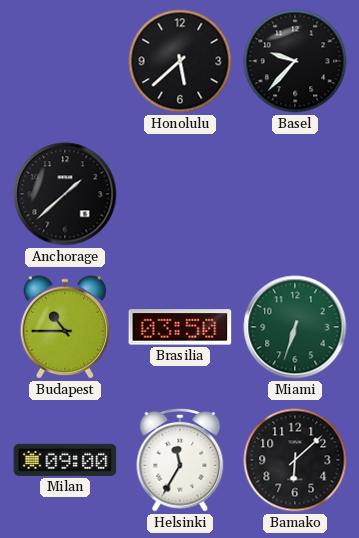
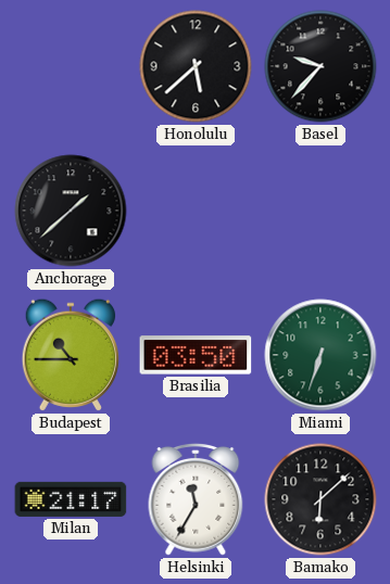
Milan: 09:00 -> 21:17 (71, 499)
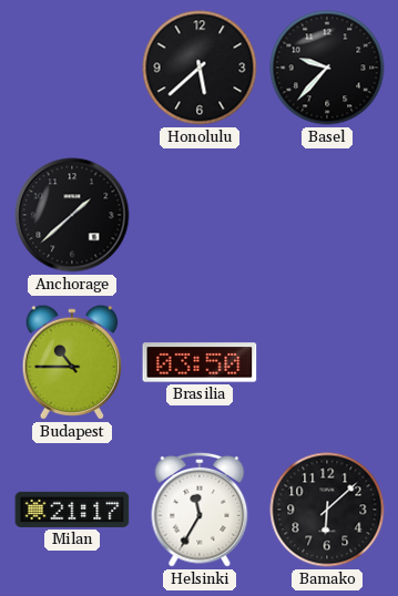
Miami: 6:33 -> none (320, 355)
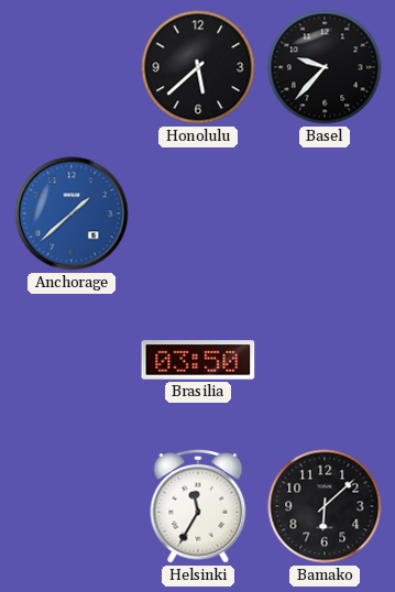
Anchorage dial: black -> blue (72, 213)
Budapest: 10:45 -> none (72, 362)
Milan: 21:17 -> none (72, 510)
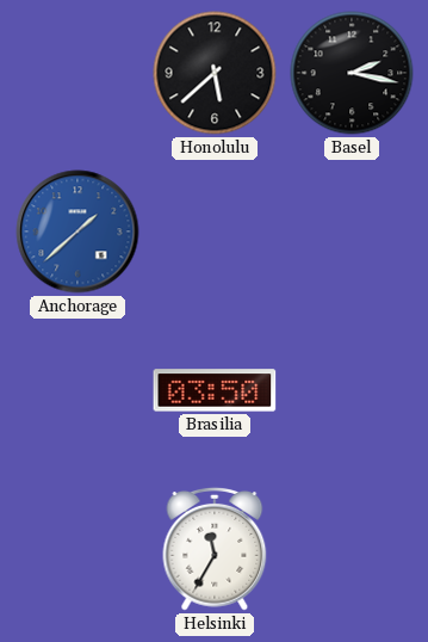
Basel: 9:37 -> 2:17 (352, 73)
Bamako: 6:08 -> none (325, 506)
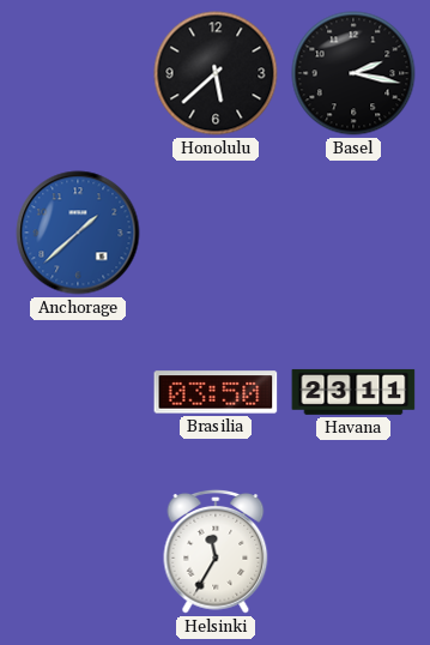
Havana: none -> 23:11 (353, 392)
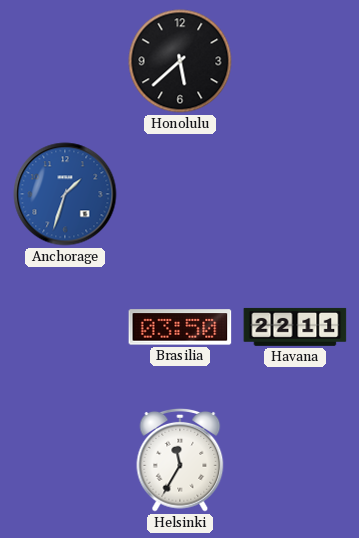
Basel: 2:17 -> none (353, 73)
Anchorage: 1:38 -> 1:33 (65, 194)
Havana: 23:11 -> 22:11 (295, 327)
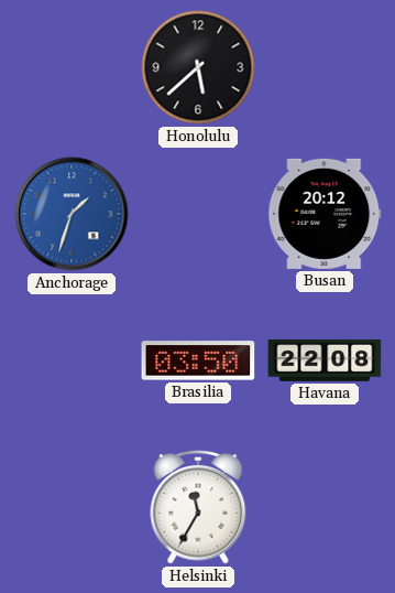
Busan: none -> 20:12 (325, 214)
Havana: 22:11 -> 22:08 (325, 360)
